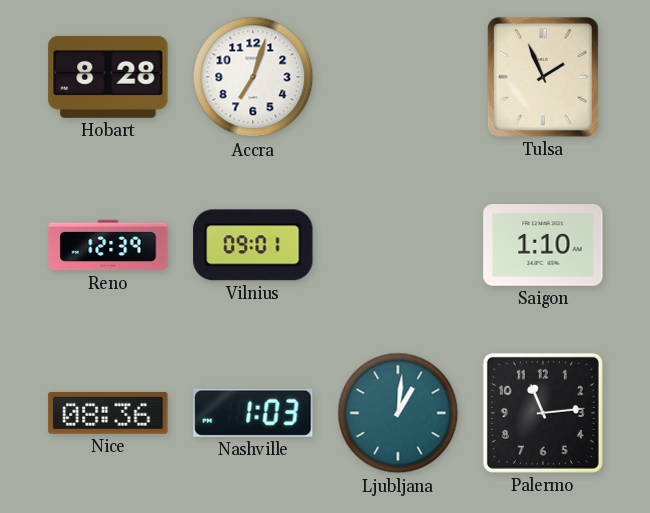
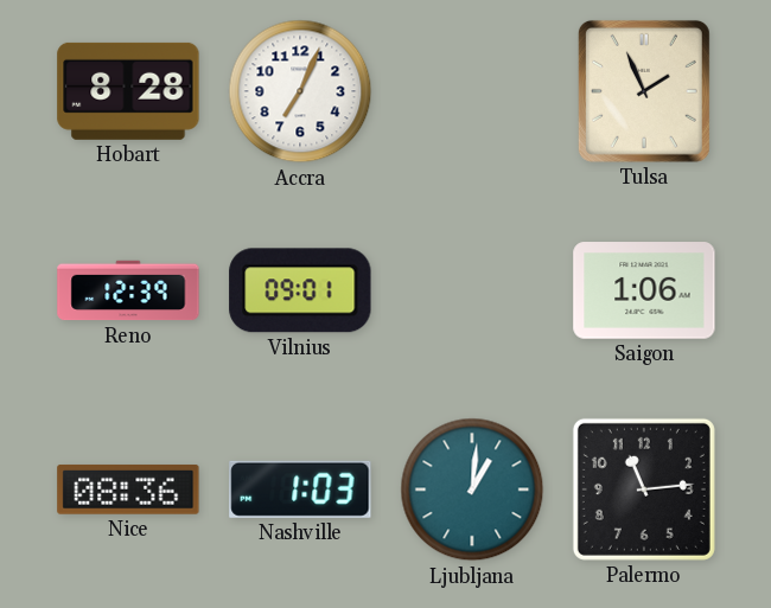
Accra: 7:03 -> 7:04 (300, 91)
Saigon: 1:10 -> 1:06 (644, 290)
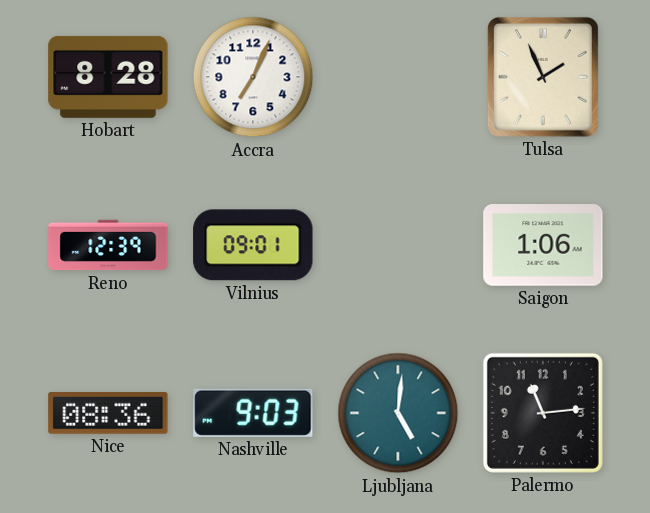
Nashville: 1:03 -> 9:03 (253, 413)
Ljubljana: 1:01 -> 5:01 (398, 413)
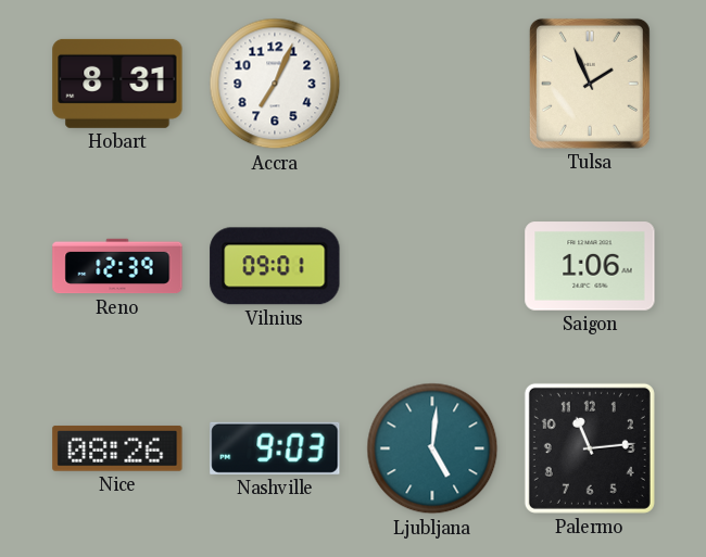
Hobart: 8:28 -> 8:31 (117, 84)
Nice: 08:36 -> 08:26 (117, 448)
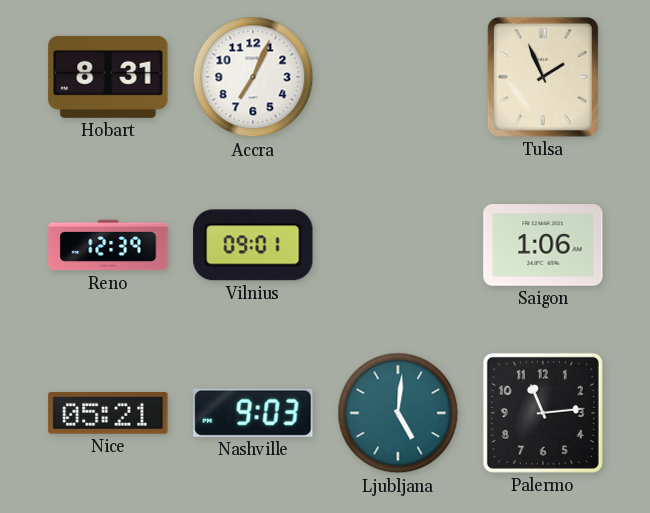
Nice: 08:26 -> 05:21 (108, 413)
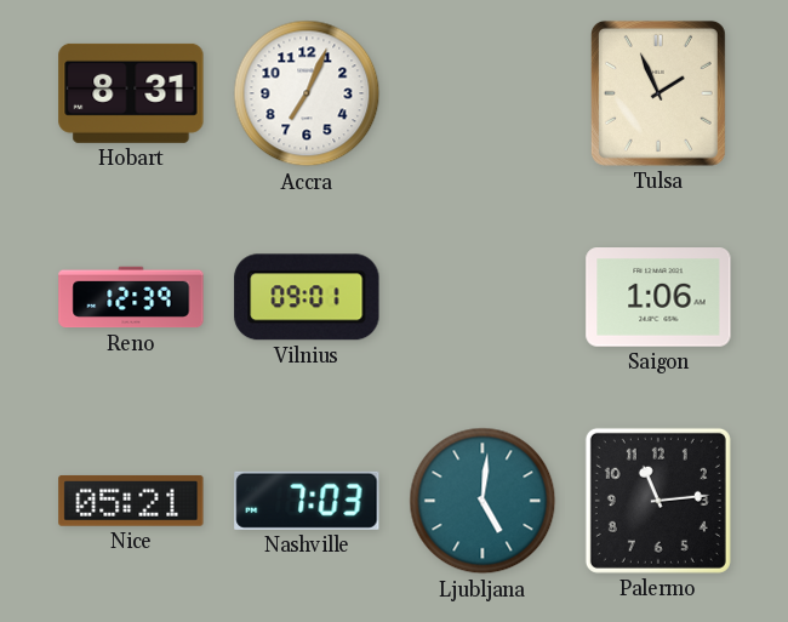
Nashville: 9:03 -> 7:03 (307, 501)
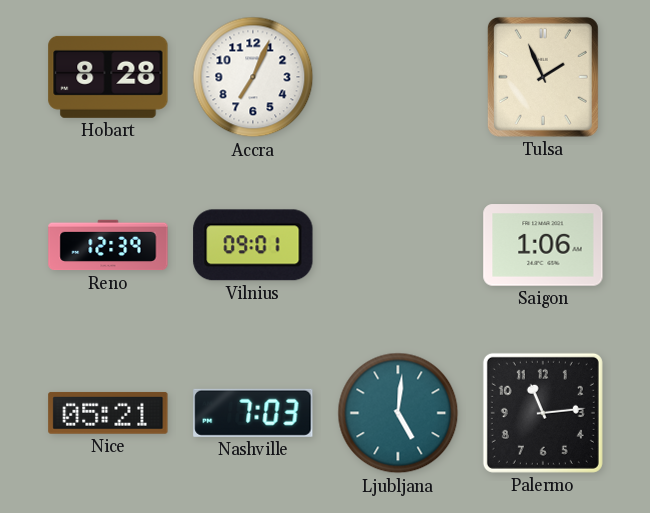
Hobart: 8:31 -> 8:28 (108, 77)
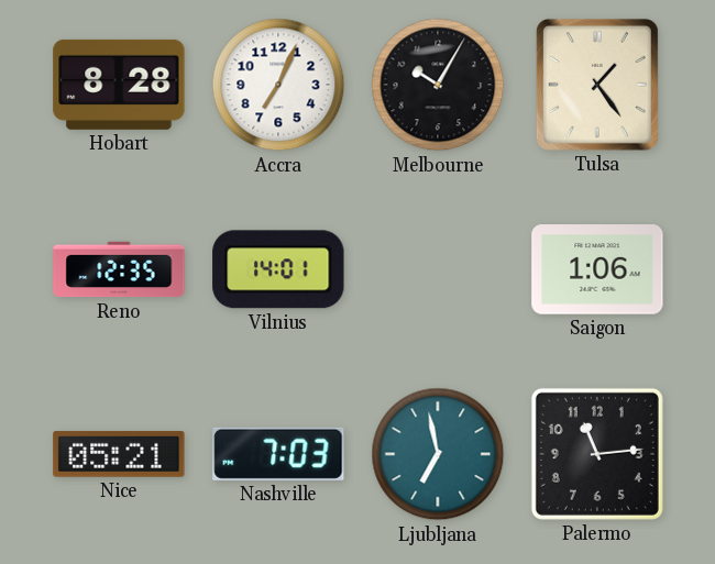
Melbourne: none -> 10:05 (438, 85)
Tulsa: 1:56 -> 1:24 (597, 85)
Reno: 12:39 -> 12:35 (119, 269)
Vilnius: 09:01 -> 14:01 (278, 269)
Ljubljana: 5:01 -> 6:58 (438, 454)
